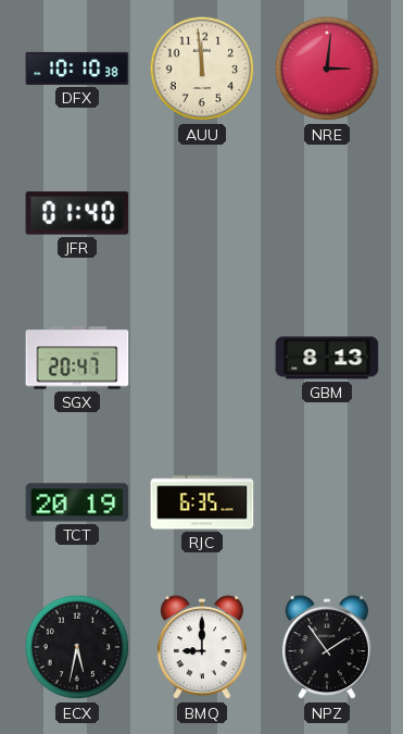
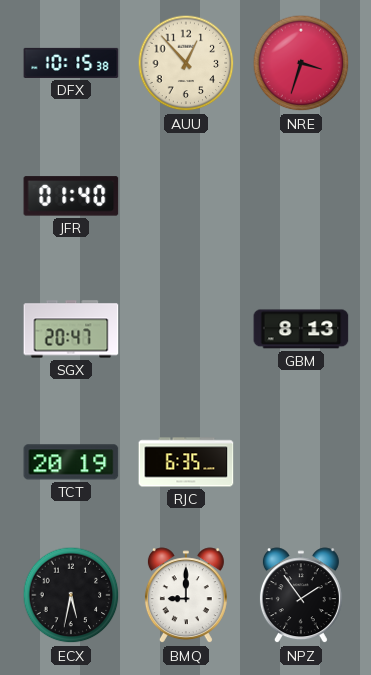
DFX: 10:10 -> 10:15 (71, 63)
AUU: 11:59 -> 12:53 (186, 63)
NRE: 3:01 -> 3:33 (301, 63)
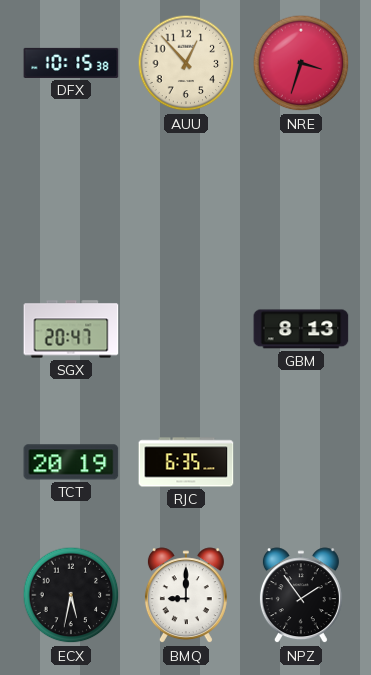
JFR: 01:40 -> none (71, 196)
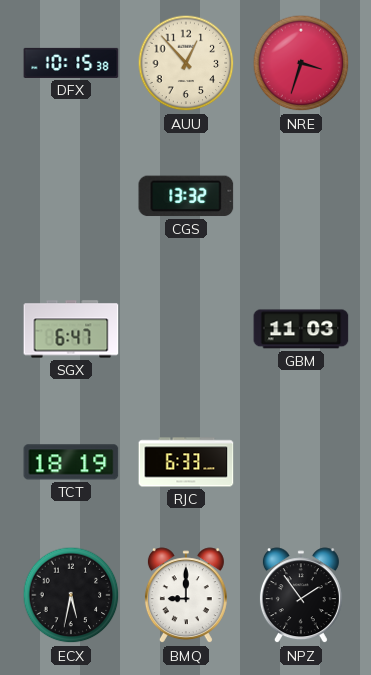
CGS: none -> 13:32 (186, 196)
SGX: 20:47 -> 6:47 (71, 329)
GBM: 8:13 -> 11:03 (301, 329)
TCT: 20:19 -> 18:19 (71, 462)
RJC: 6:35 -> 6:33 (186, 462)
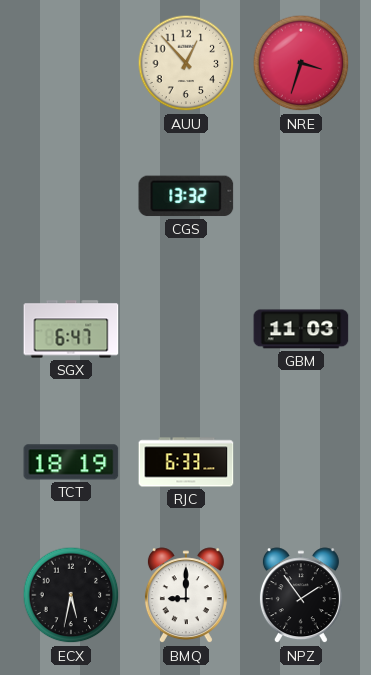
DFX: 10:15 -> none (71, 63)
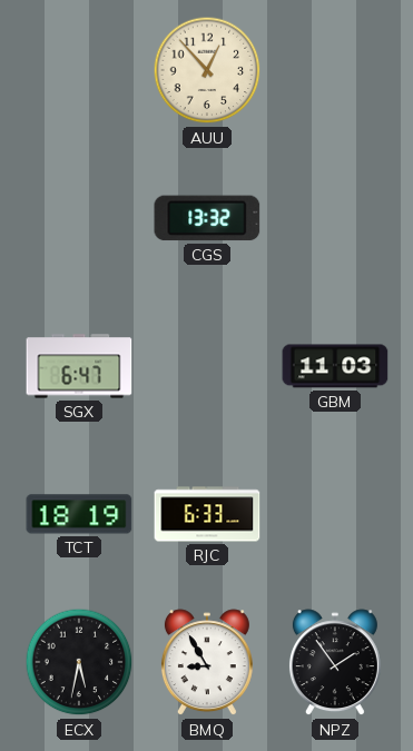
NRE: 3:33 -> none (301, 63)
BMQ: 9:00 -> 8:55 (207, 663)
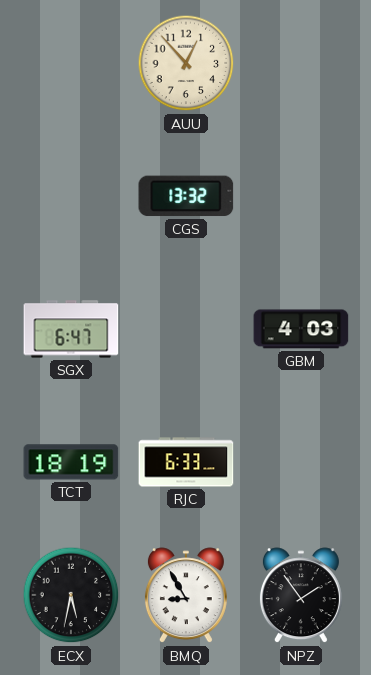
GBM: 11:03 -> 4:03 (301, 329)
